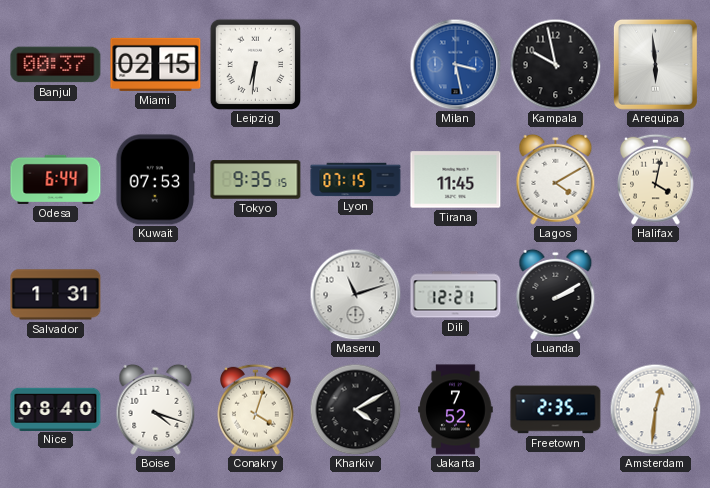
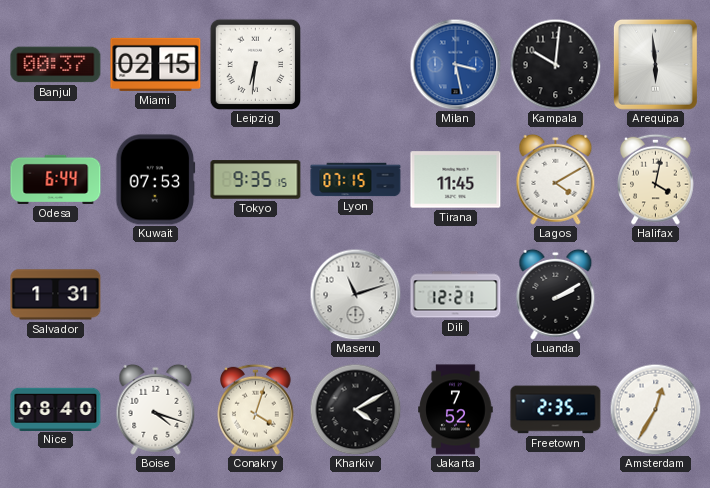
Kampala: 9:58 -> 10:01 (555, 64)
Amsterdam: 12:31 -> 12:35 (655, 409)
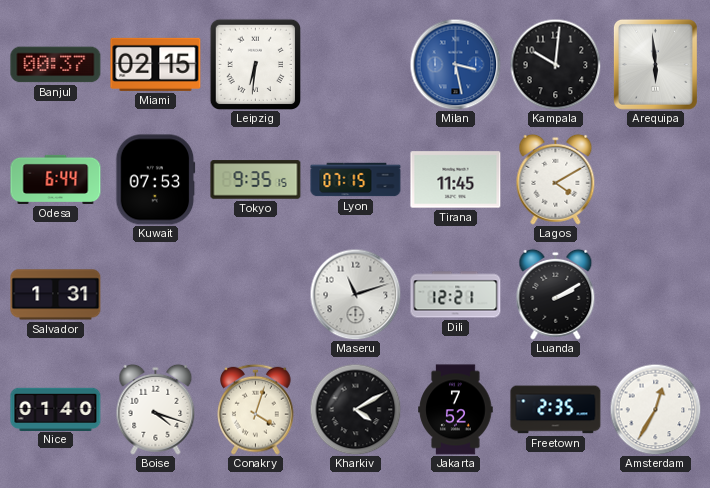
Halifax: 4:02 -> none (656, 179)
Nice: 08:40 -> 01:40 (56, 409)
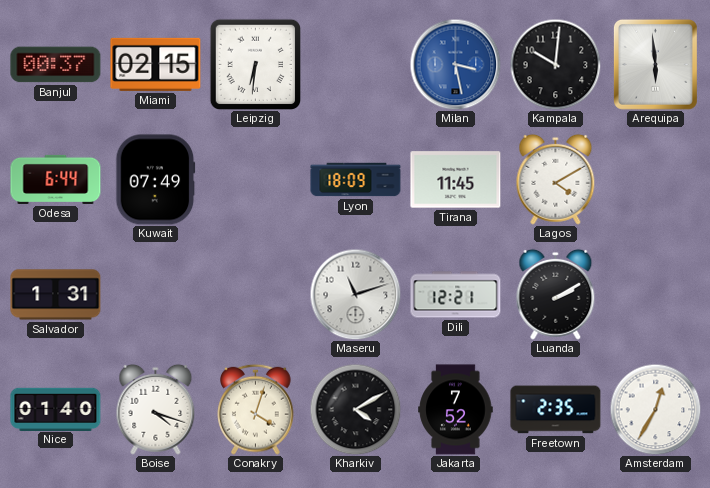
Kuwait: 07:53 -> 07:49 (156, 180)
Tokyo: 9:35 -> none (256, 180)
Lyon: 07:15 -> 18:09 (356, 180)
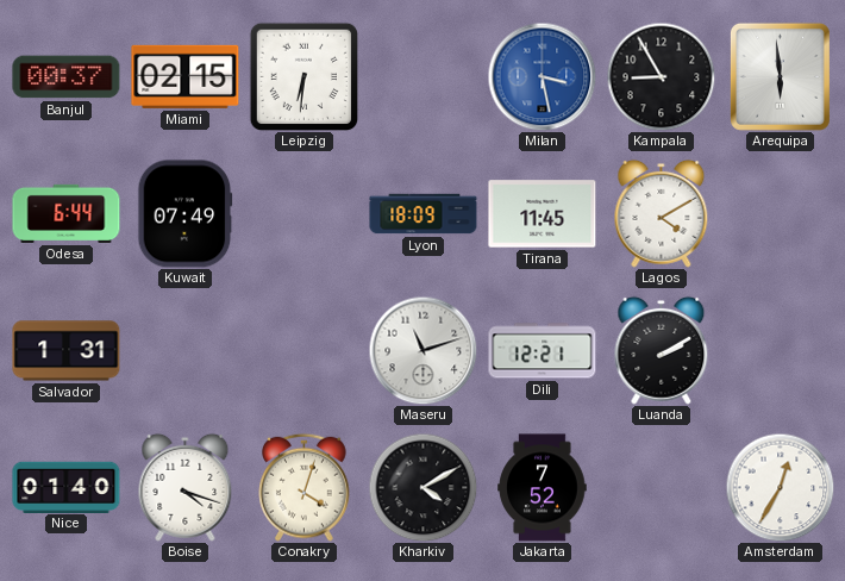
Kampala: 10:01 -> 8:55 (661, 76)
Freetown: 2:35 -> none (556, 410)
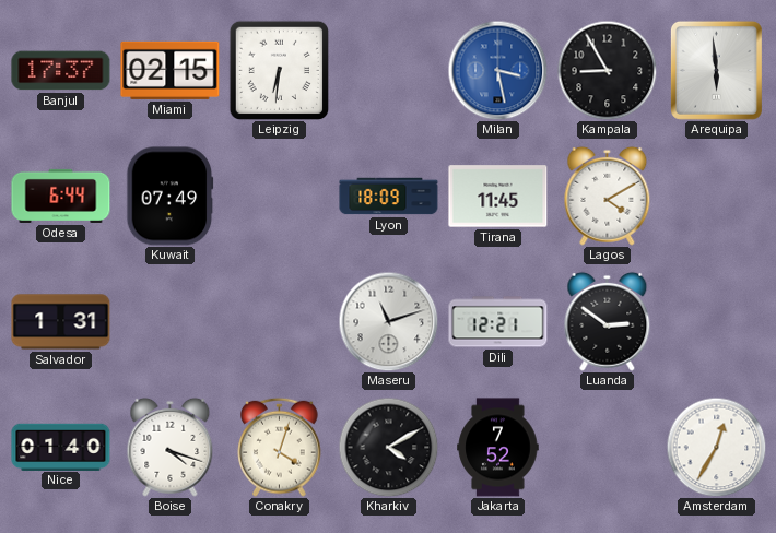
Banjul: 00:37 -> 17:37 (61, 71)
Luanda: 2:10 -> 2:51 (608, 321)
